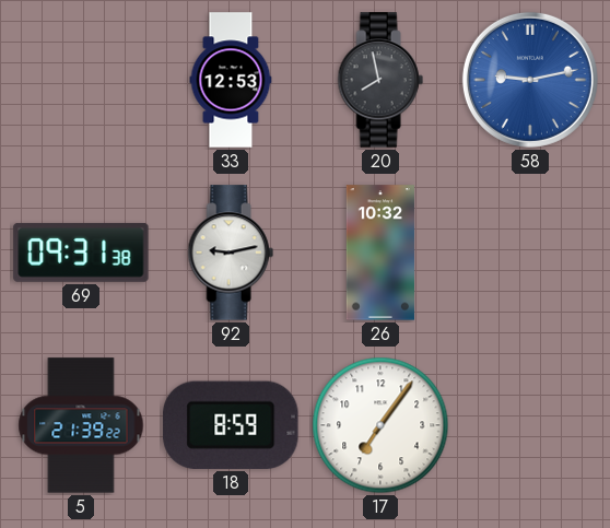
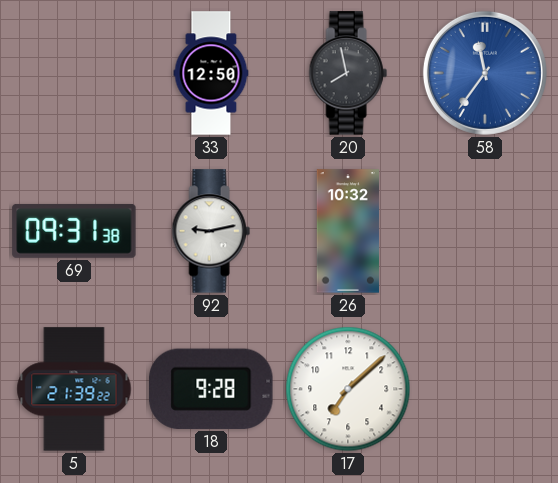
33: 12:53 -> 12:50 (211, 73)
58: 9:13 -> 11:36 (485, 73)
18: 8:59 -> 9:28 (211, 389)
17: 7:06 -> 7:08 (348, 389)
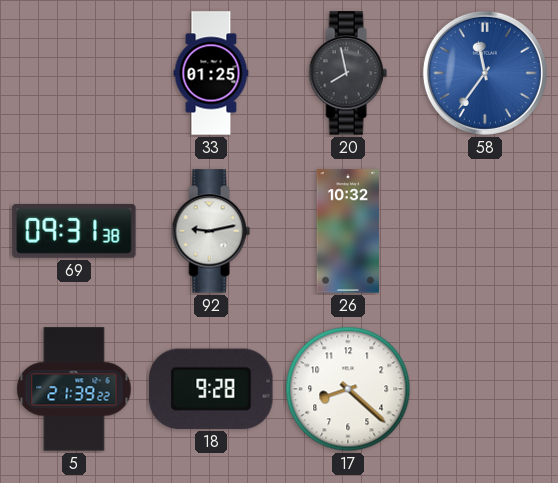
33: 12:50 -> 01:25 (211, 73)
17: 7:08 -> 8:22 (348, 389)
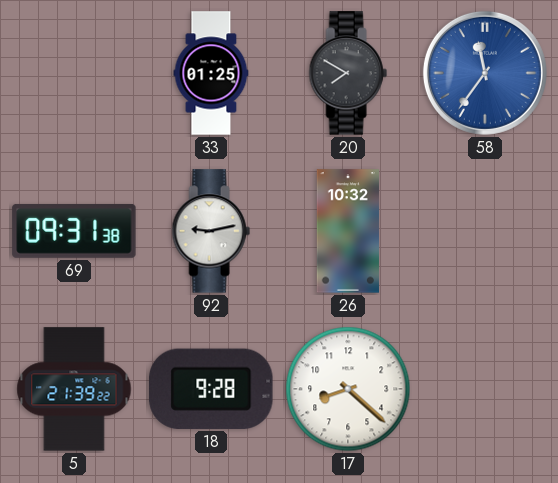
20: 7:58 -> 7:50 (348, 73)
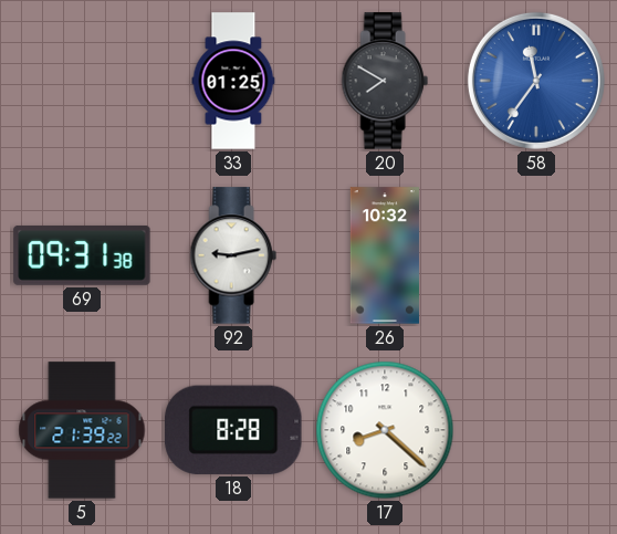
18: 9:28 -> 8:28 (233, 430)
